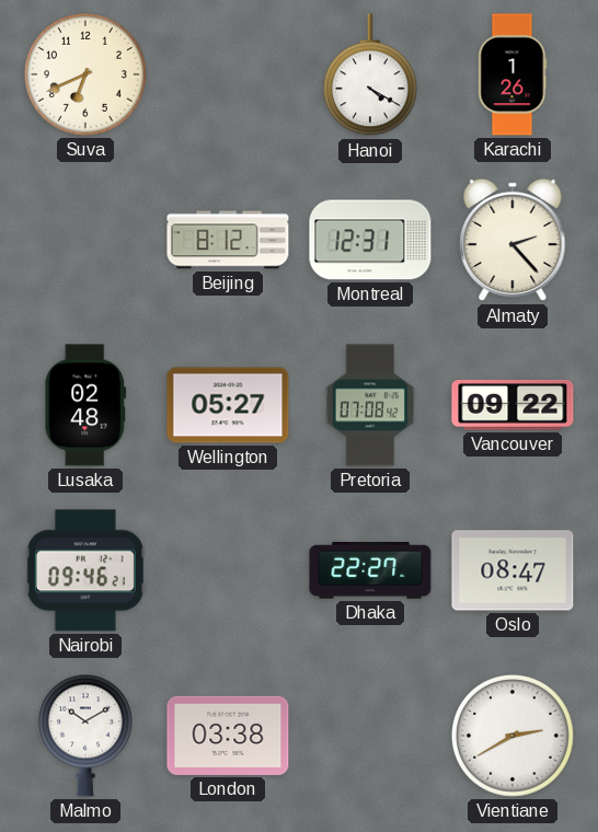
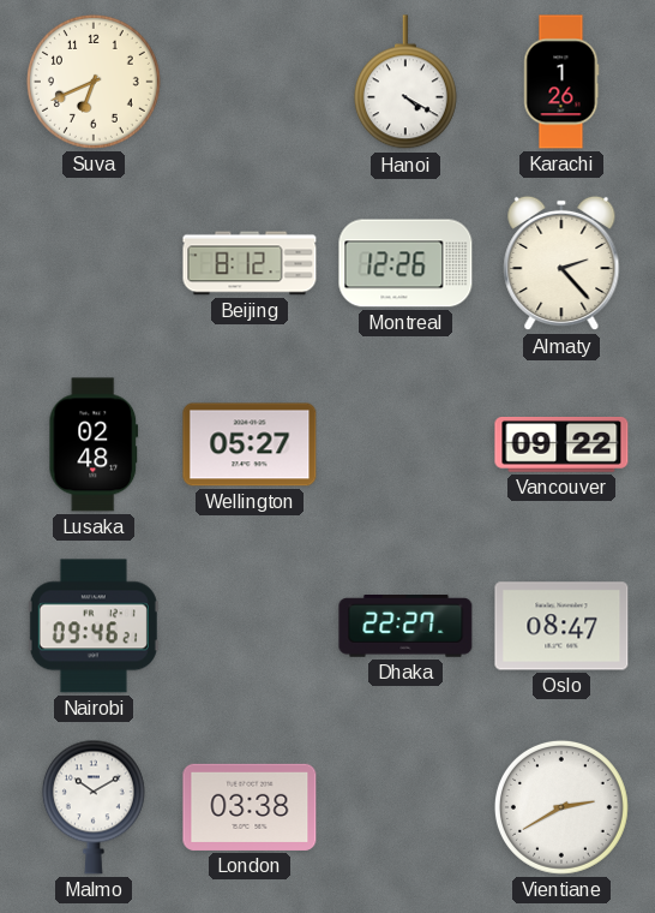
Montreal: 12:31 -> 12:26 (405, 263)
Pretoria: 07:08 -> none (370, 405)
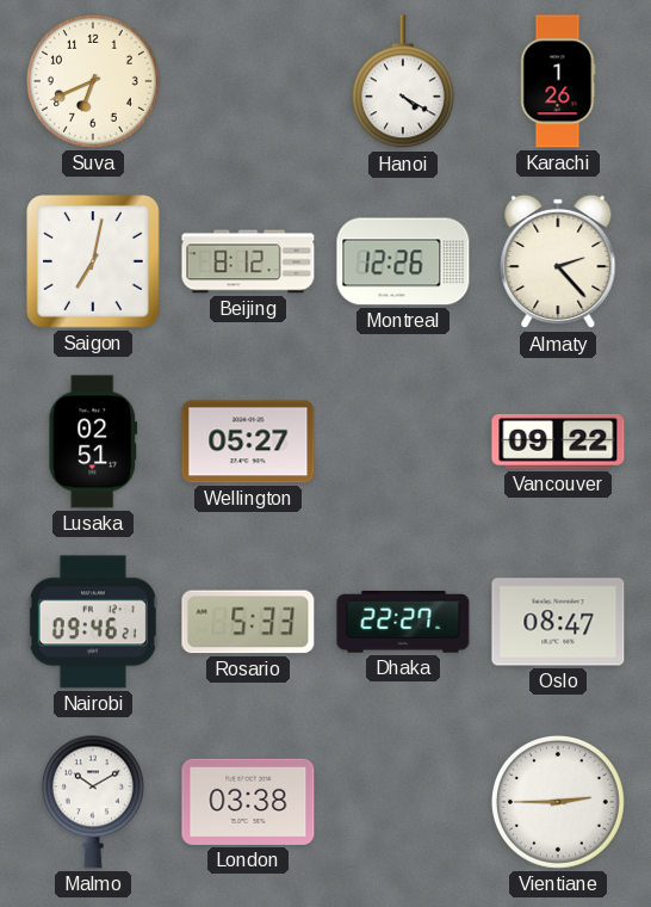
Saigon: none -> 7:02 (94, 263)
Lusaka: 02:48 -> 02:51 (93, 442)
Rosario: none -> 5:33 (248, 622)
Vientiane: 2:40 -> 2:45 (558, 802)
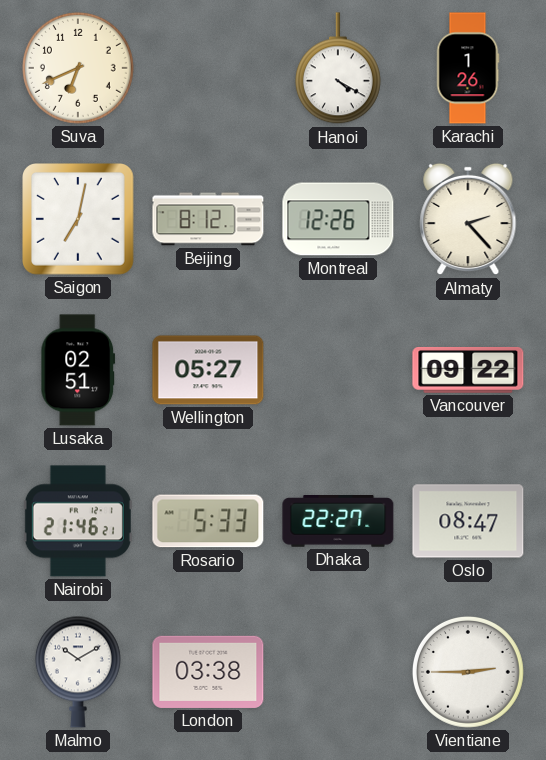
Nairobi: 09:46 -> 21:46 (78, 521)
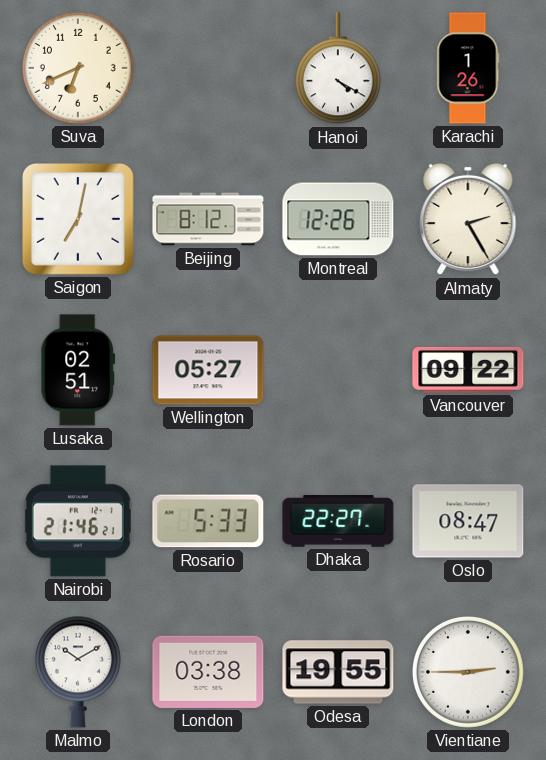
Almaty: 2:23 -> 2:25 (468, 219)
Odesa: none -> 19:55 (338, 672)
